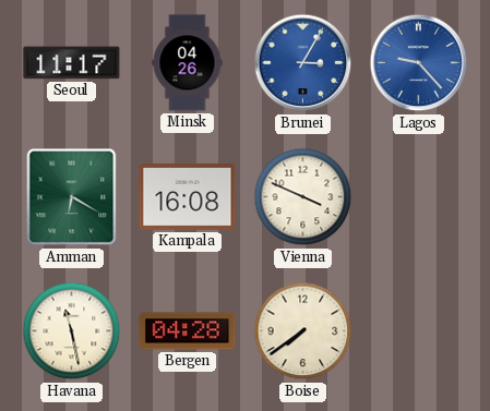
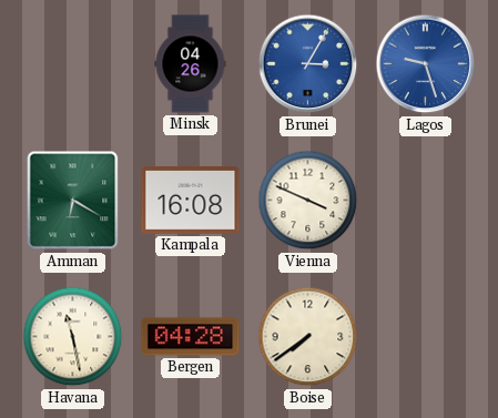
Seoul: 11:17 -> none (72, 63)
Lagos: 9:23 -> 9:27 (426, 64)
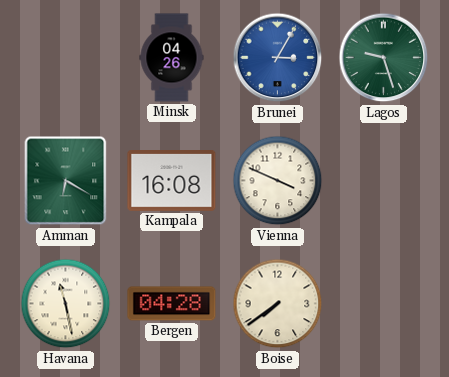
Lagos dial: blue -> green (384, 58)
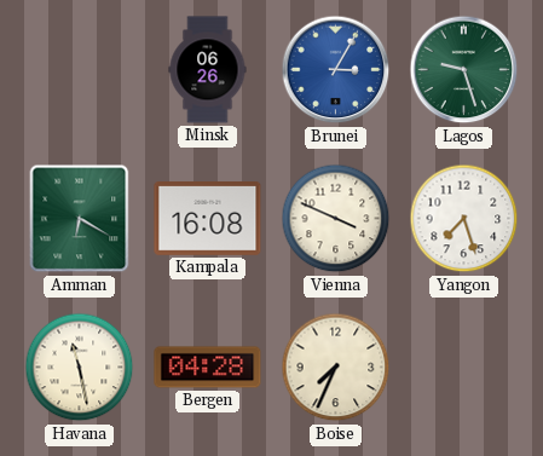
Minsk: 04:26 -> 06:26 (208, 70)
Yangon: none -> 7:27 (464, 219)
Boise: 7:39 -> 7:34 (336, 368)
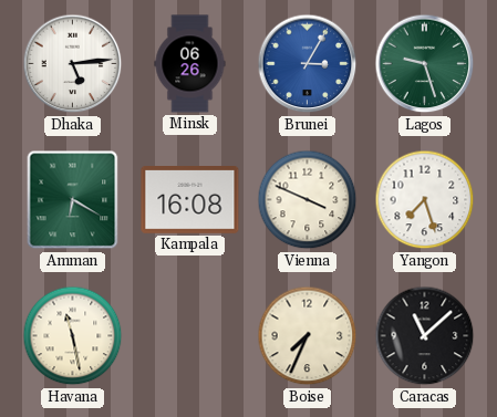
Dhaka: none -> 5:14 (73, 64)
Bergen: 04:28 -> none (208, 368)
Caracas: none -> 11:08 (425, 336)
